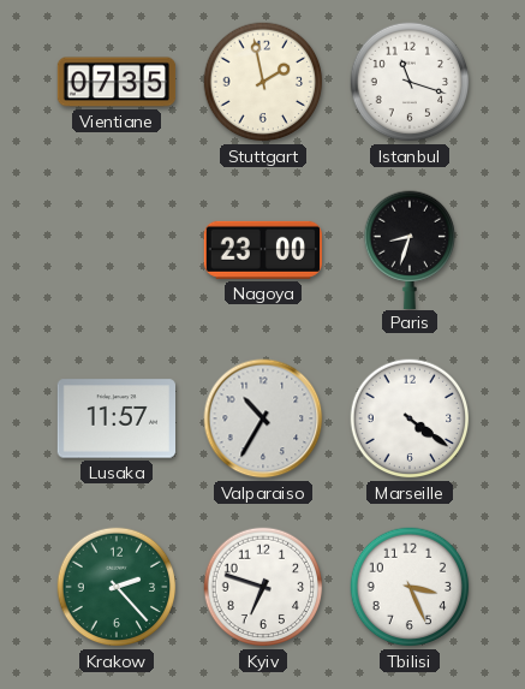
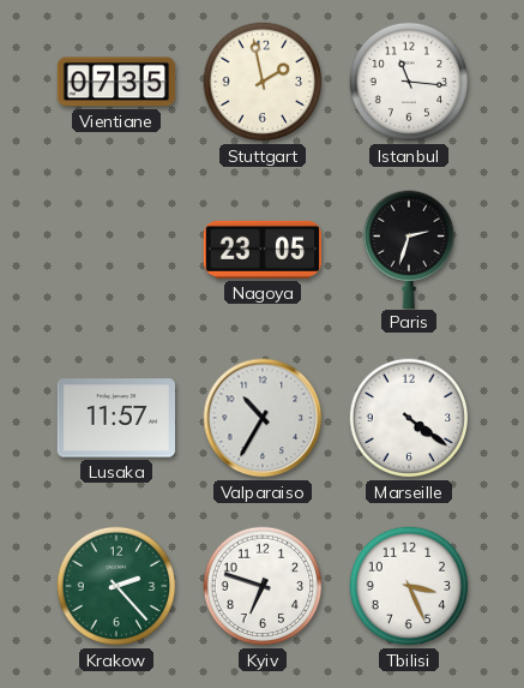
Istanbul: 11:18 -> 11:16 (409, 82)
Nagoya: 23:00 -> 23:05 (261, 250)
Paris: 8:33 -> 2:33 (409, 249)
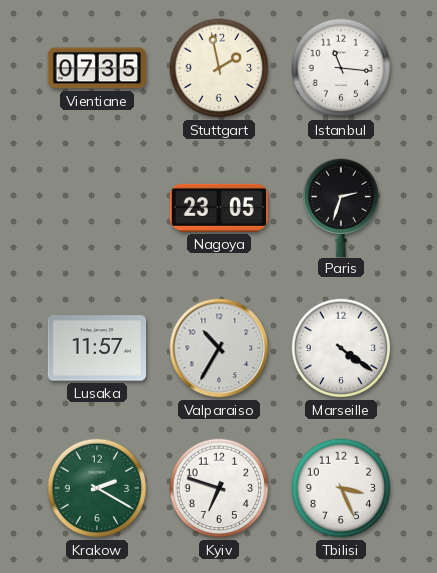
Krakow: 2:23 -> 2:20 (97, 488)
